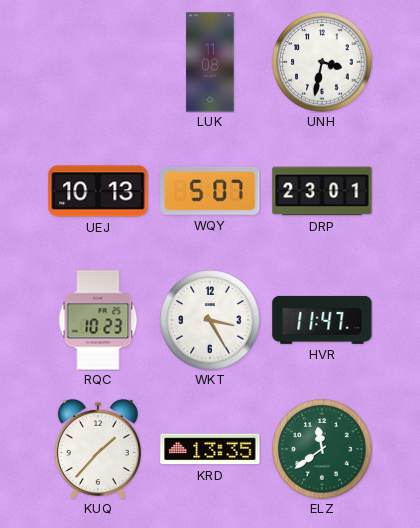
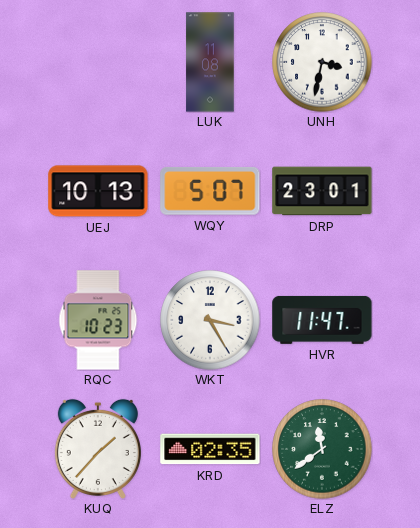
KRD: 13:35 -> 02:35 (210, 449)
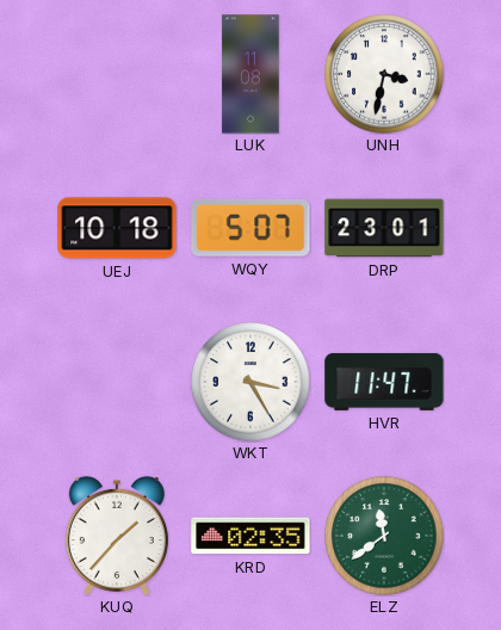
UEJ: 10:13 -> 10:18 (117, 228)
RQC: 10:23 -> none (98, 320)
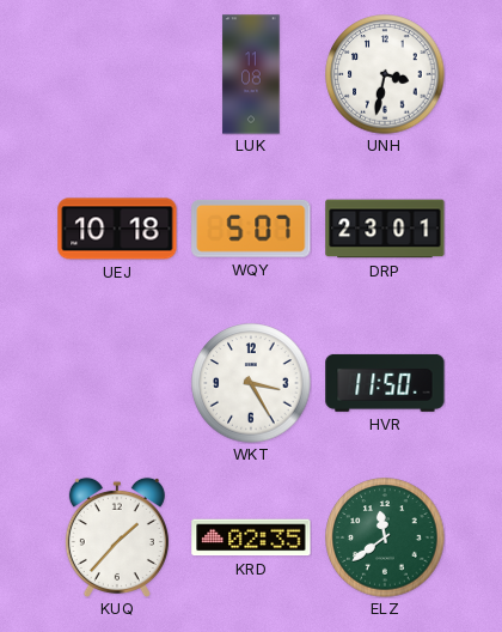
HVR: 11:47 -> 11:50 (385, 383)
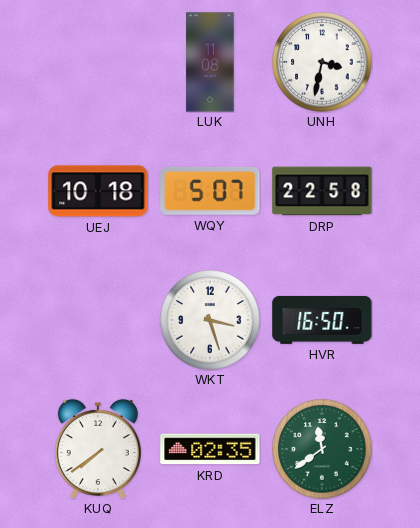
DRP: 23:01 -> 22:58 (322, 191)
WKT: 3:25 -> 3:27 (210, 320)
HVR: 11:50 -> 16:50 (322, 320)
KUQ: 1:37 -> 7:39 (98, 449)
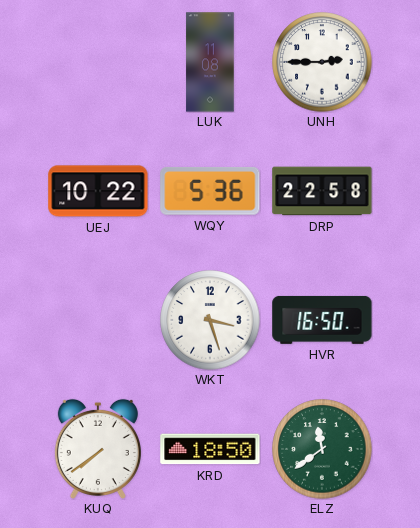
UNH: 3:32 -> 2:45 (322, 62)
UEJ: 10:18 -> 10:22 (98, 191)
WQY: 5:07 -> 5:36 (210, 191)
KRD: 02:35 -> 18:50 (210, 449)
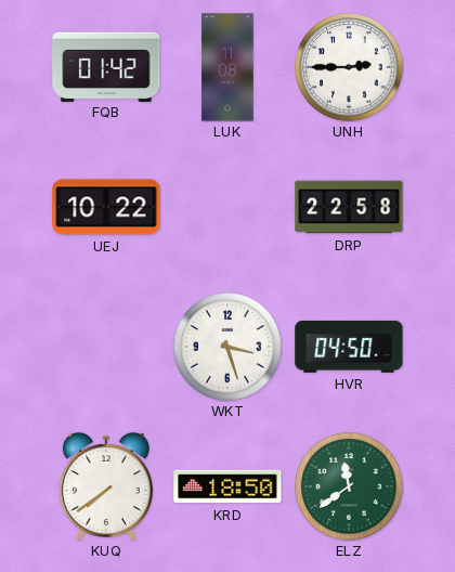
FQB: none -> 01:42 (106, 66)
WQY: 5:36 -> none (210, 191)
HVR: 16:50 -> 04:50 (349, 347)
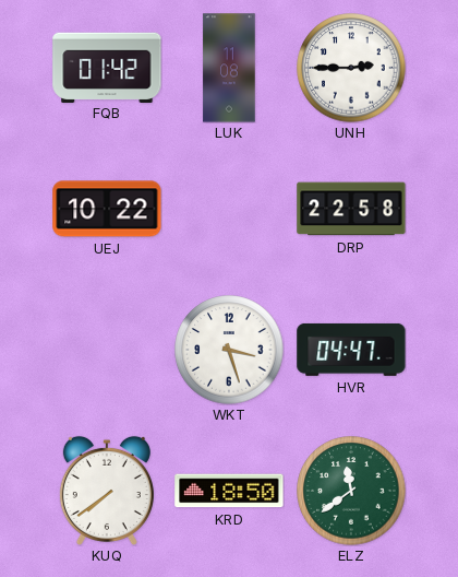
HVR: 04:50 -> 04:47 (351, 350)
